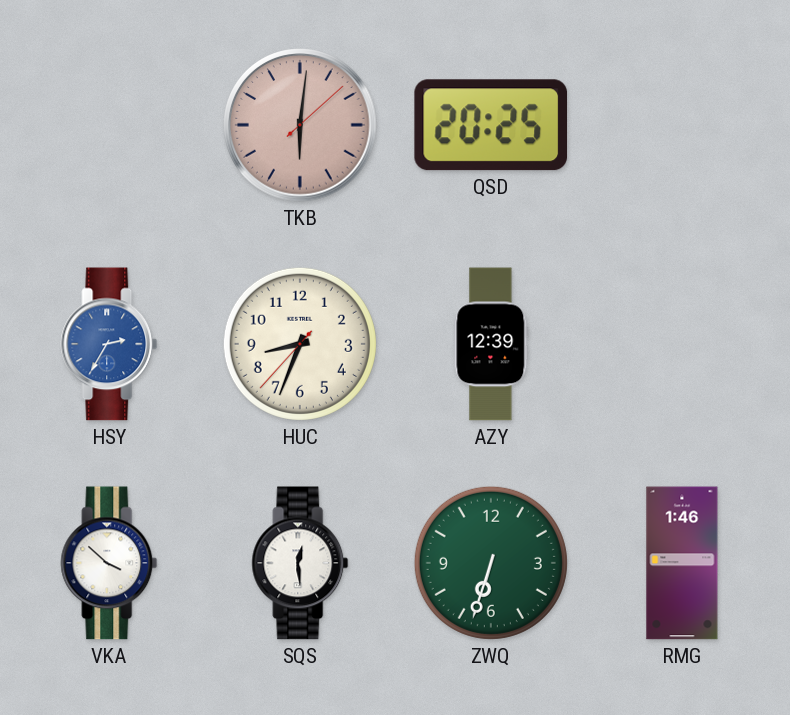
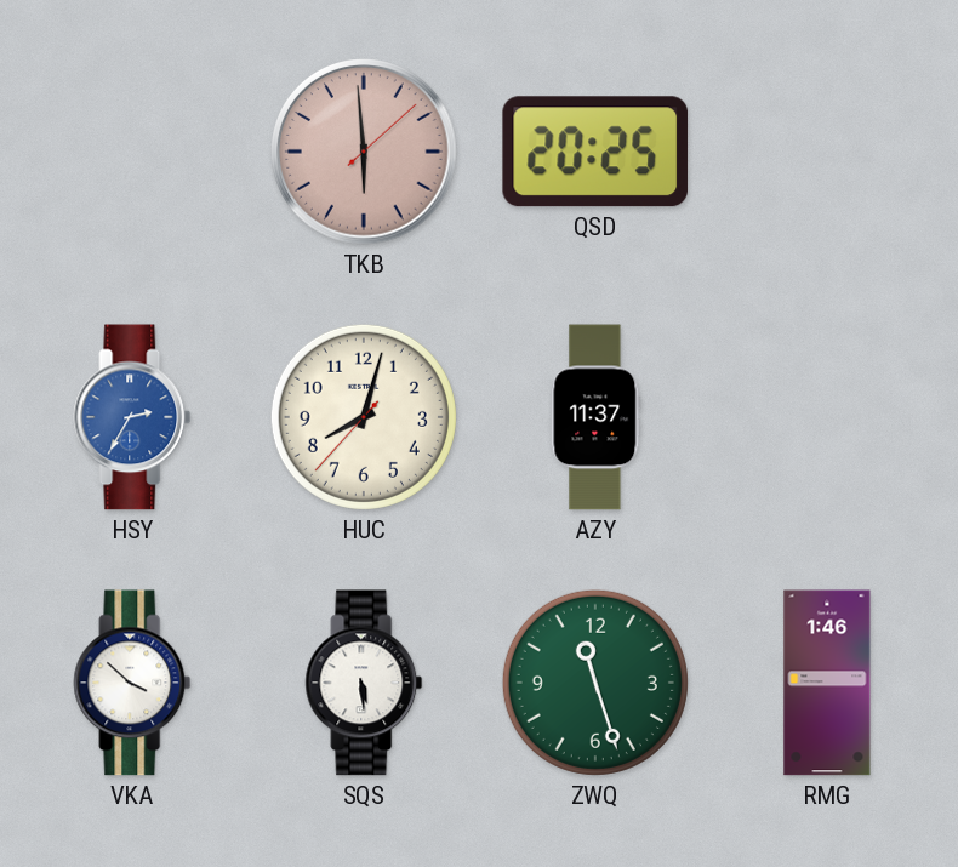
TKB: 6:01 -> 5:59 (364, 152)
HUC: 8:33 -> 8:02 (364, 417)
AZY: 12:39 -> 11:37 (595, 417)
SQS: 12:29 -> 5:29 (364, 683)
ZWQ: 6:33 -> 11:27 (595, 683)
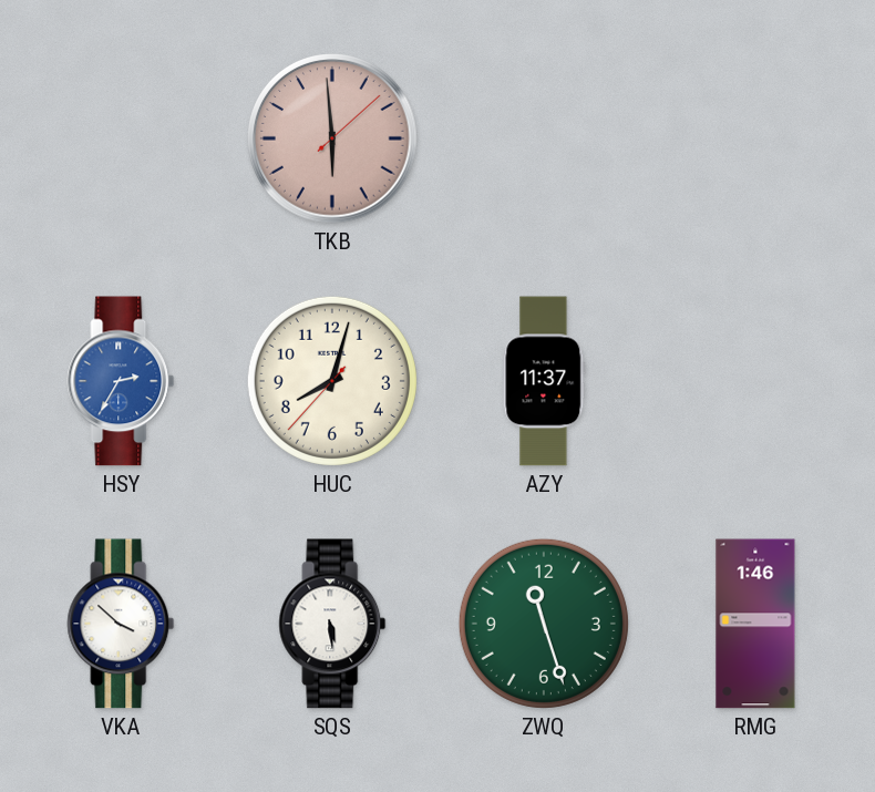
QSD: 20:25 -> none (595, 152)
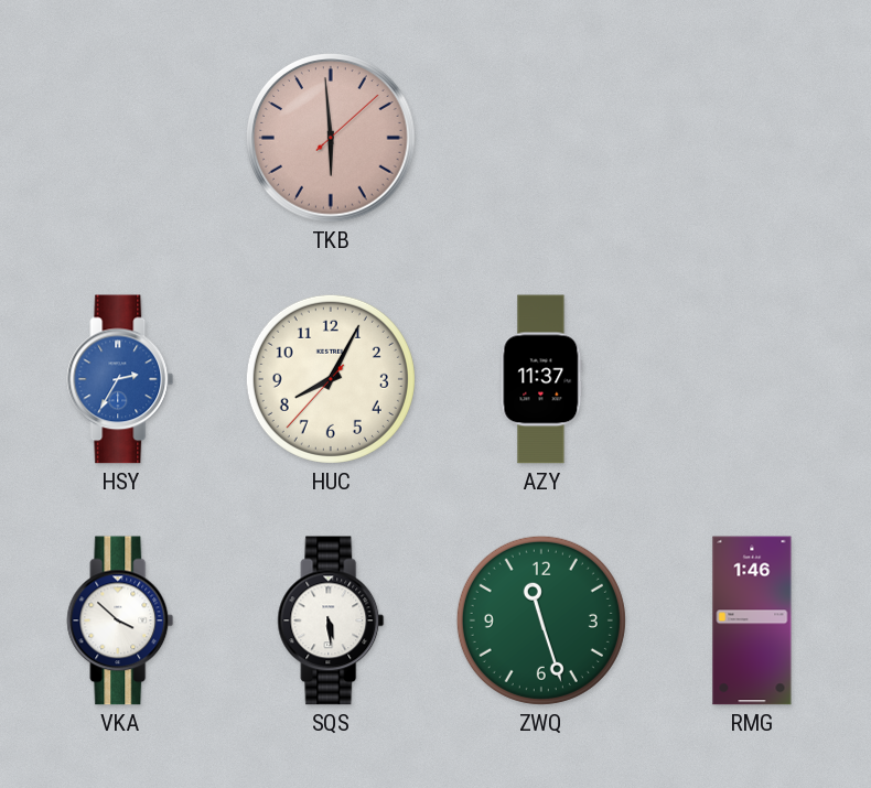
HUC: 8:02 -> 8:04 (331, 379)
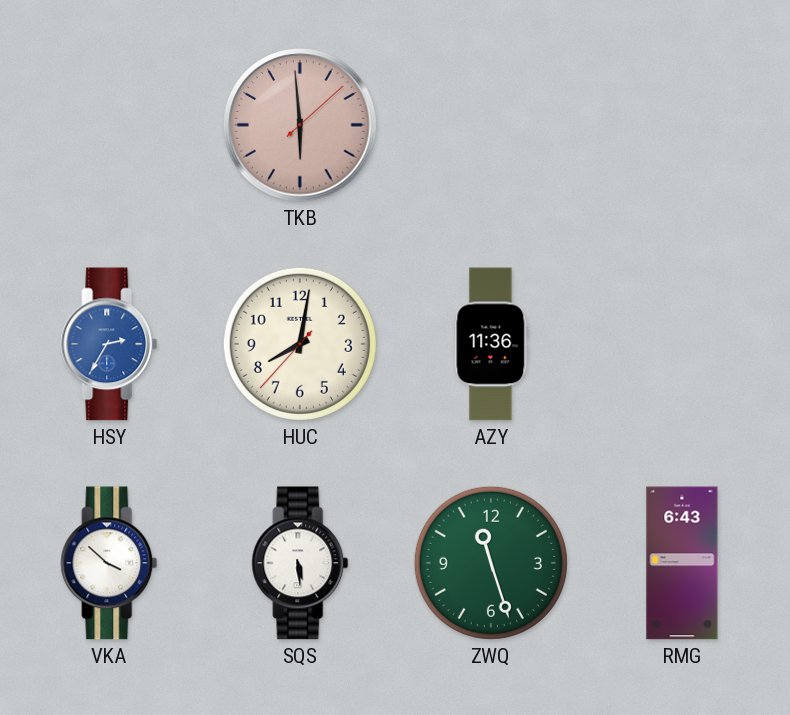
HUC: 8:04 -> 8:01 (300, 344)
AZY: 11:37 -> 11:36 (491, 344)
RMG: 1:46 -> 6:43 (682, 563)
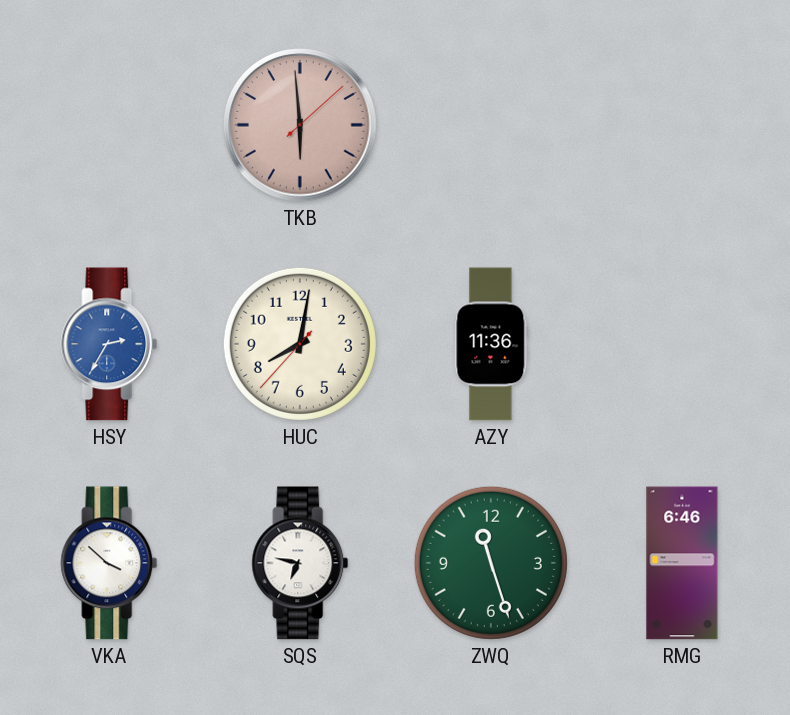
SQS: 5:29 -> 6:47 (300, 563)
RMG: 6:43 -> 6:46 (682, 563)
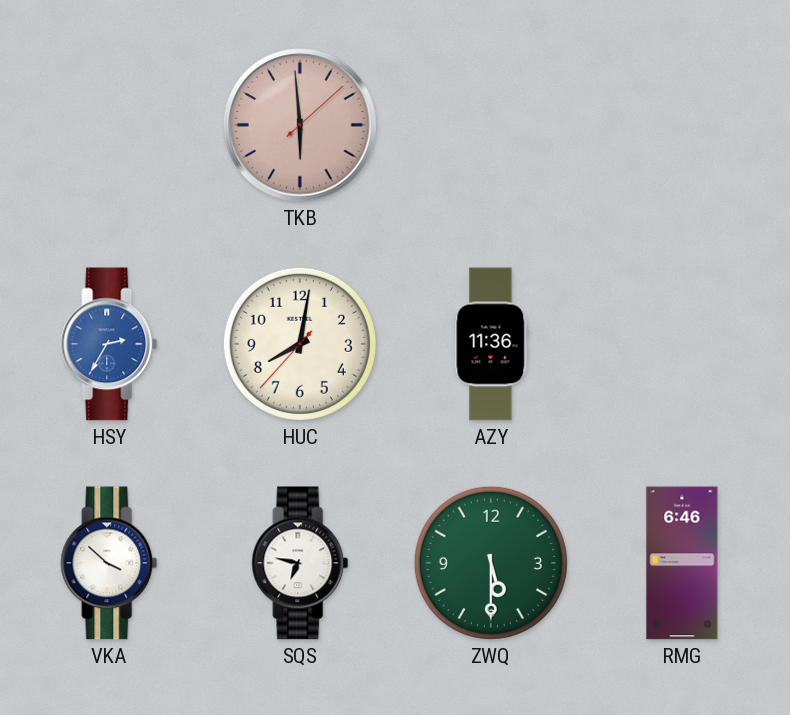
ZWQ: 11:27 -> 5:30 (491, 563)
